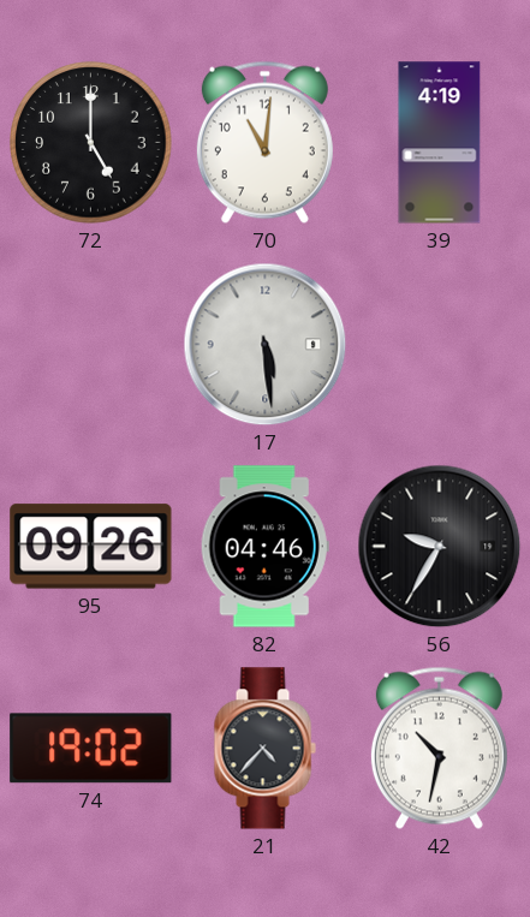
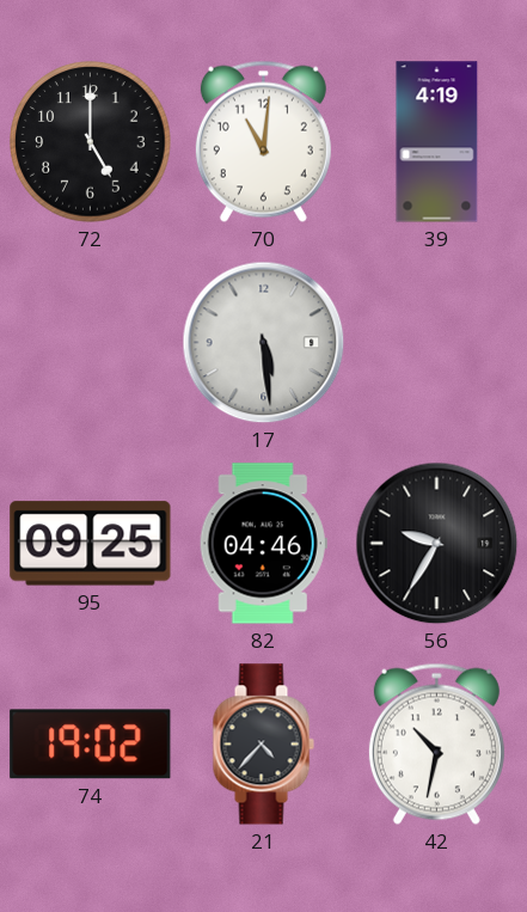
95: 09:26 -> 09:25 (91, 544)
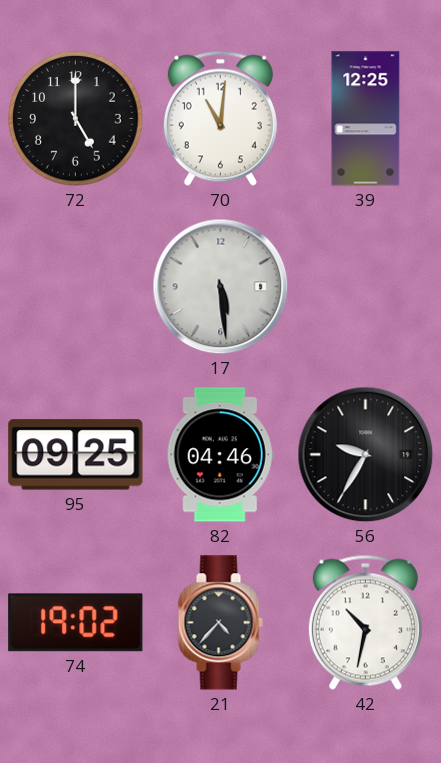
39: 4:19 -> 12:25 (366, 119)
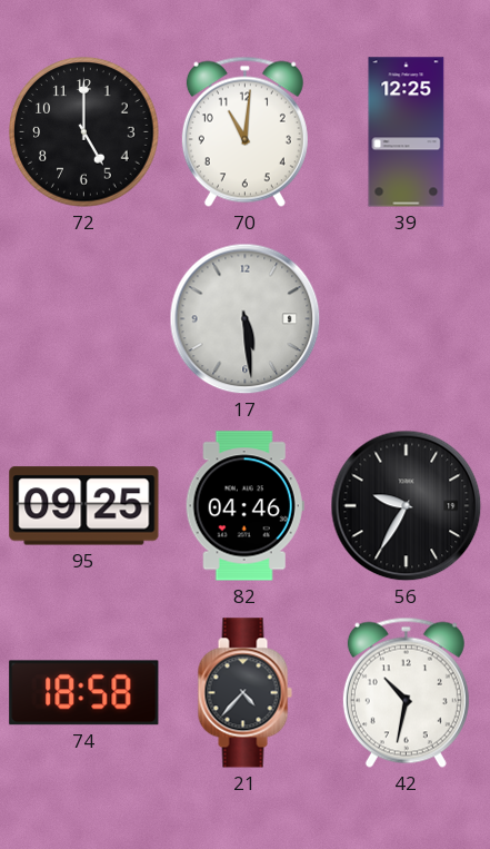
74: 19:02 -> 18:58 (84, 693)
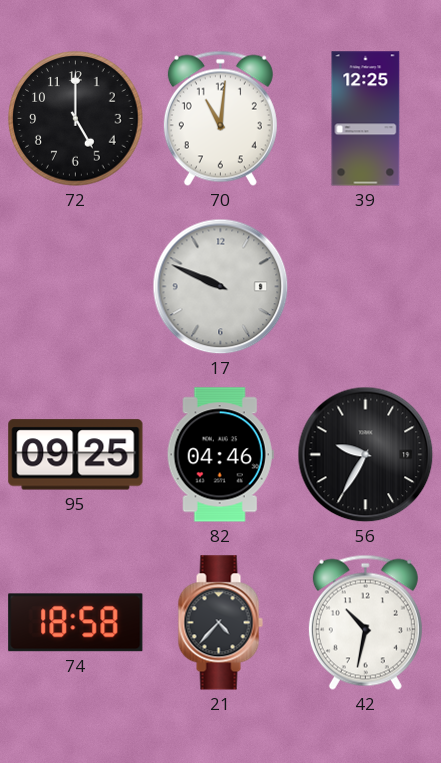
17: 5:29 -> 9:49 (221, 287)
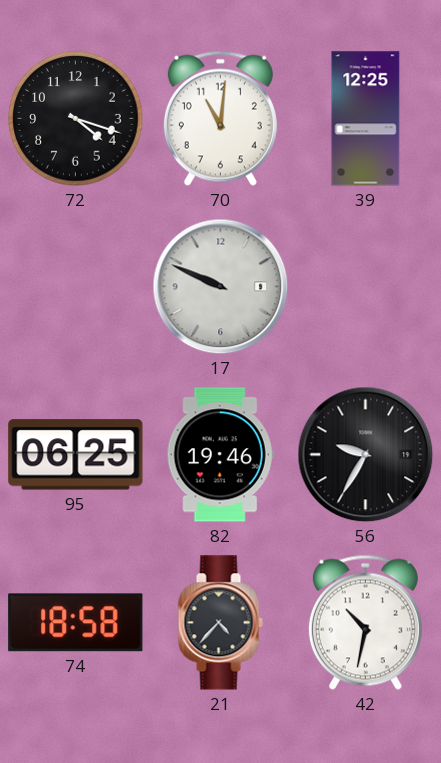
72: 5:00 -> 4:18 (76, 119)
95: 09:25 -> 06:25 (76, 455)
82: 04:46 -> 19:46 (220, 455)
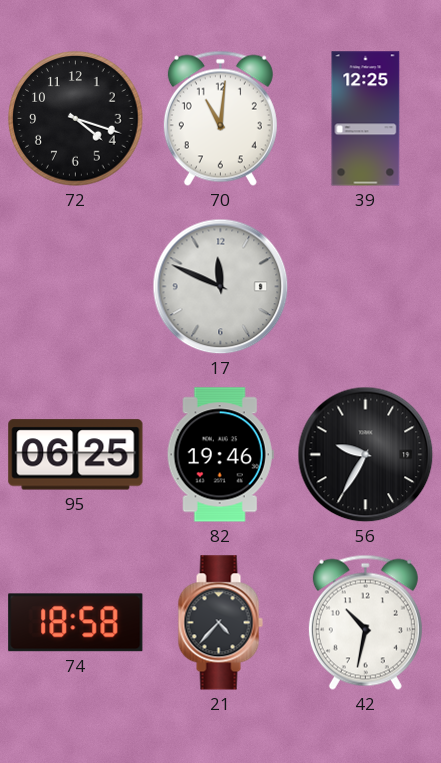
17: 9:49 -> 11:49 (221, 287)
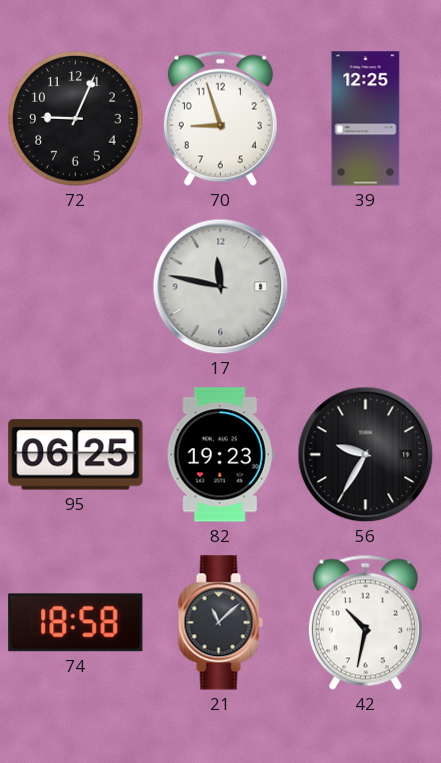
72: 4:18 -> 9:04 (76, 119)
70: 11:01 -> 8:57 (220, 118)
17: 11:49 -> 11:47 (221, 287)
82: 19:46 -> 19:23 (220, 455)
21: 4:37 -> 11:08 (220, 623)
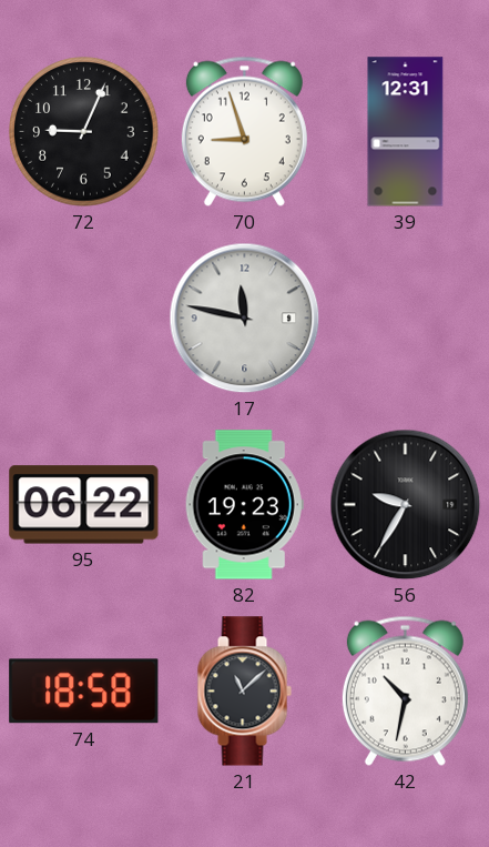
39: 12:25 -> 12:31 (406, 132)
95: 06:25 -> 06:22 (84, 505)
